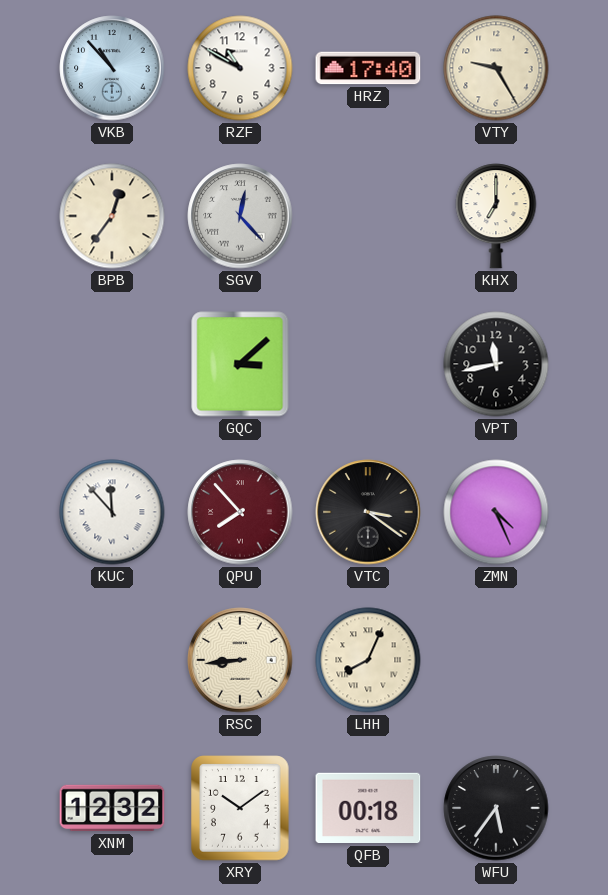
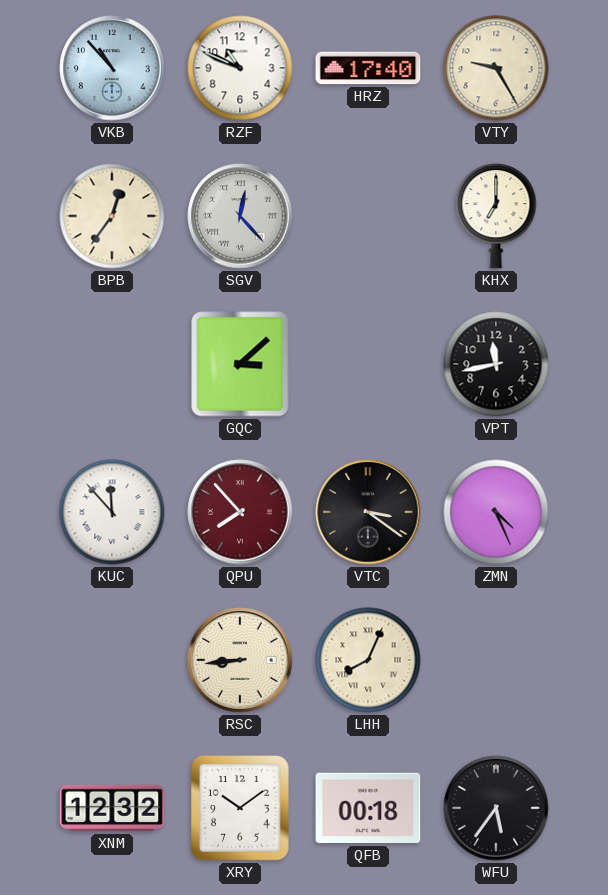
RZF: 10:50 -> 10:49 (240, 68)
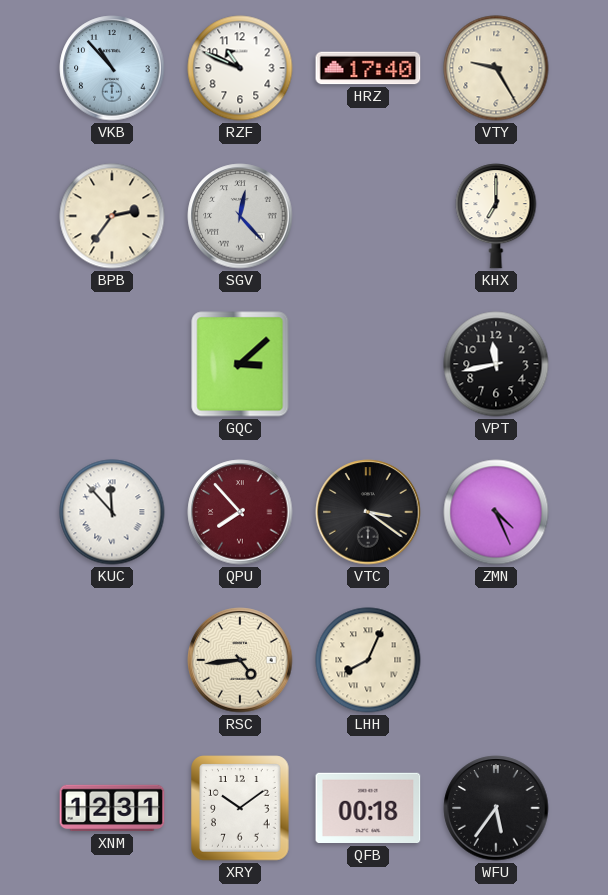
BPB: 12:36 -> 2:36 (112, 216)
RSC: 8:44 -> 4:44 (240, 660)
XNM: 12:32 -> 12:31 (112, 808)
